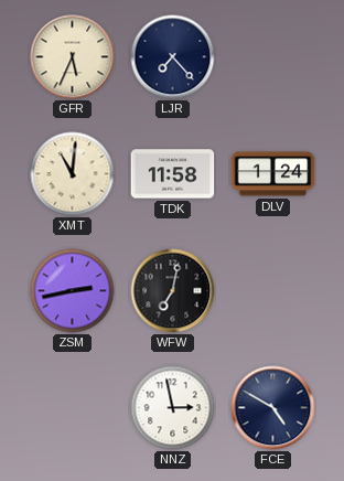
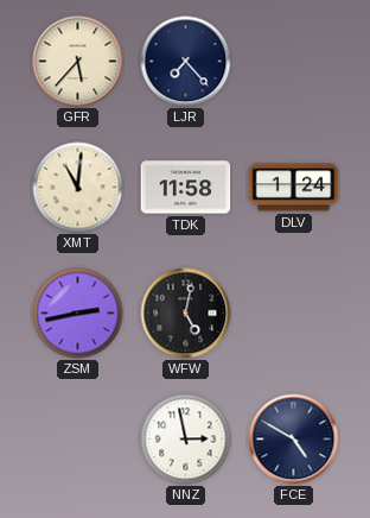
GFR: 5:34 -> 5:37 (78, 62)
WFW: 7:02 -> 5:02 (186, 314)
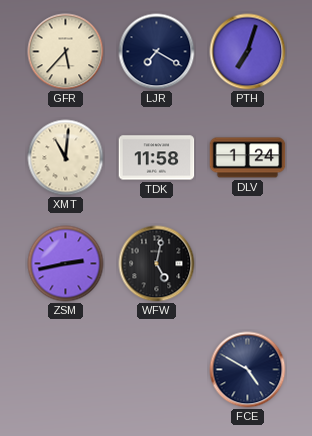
LJR: 7:23 -> 7:20 (157, 52)
PTH: none -> 7:03 (248, 52)
NNZ: 2:58 -> none (186, 440)
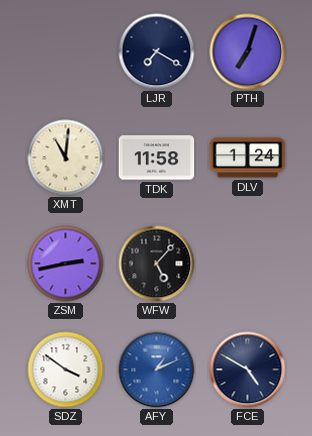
GFR: 5:37 -> none (66, 52)
WFW: 5:02 -> 5:07 (157, 264)
SDZ: none -> 3:51 (66, 370)
AFY: none -> 1:11 (157, 370)
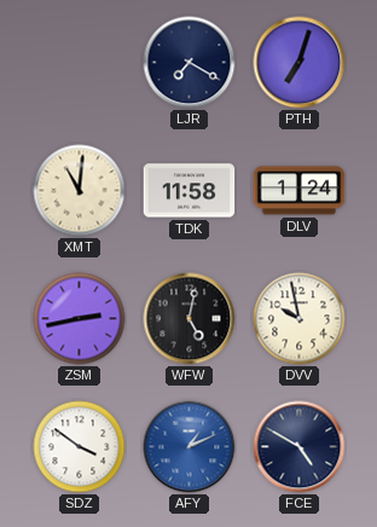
WFW: 5:07 -> 5:02 (190, 319)
DVV: none -> 9:58 (300, 319)
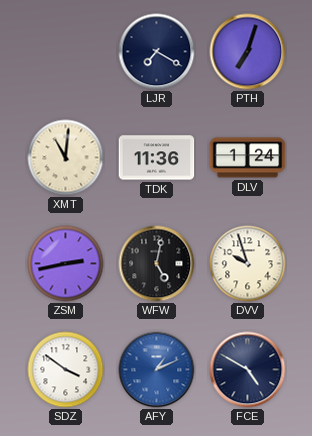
TDK: 11:58 -> 11:36 (157, 158)
DVV: 9:58 -> 9:57 (248, 264)
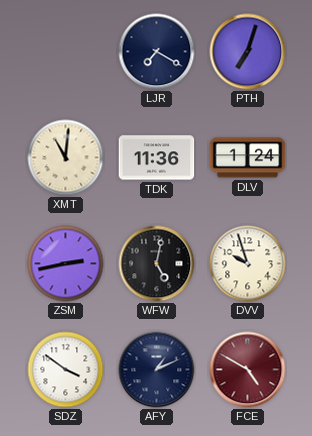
AFY dial: blue -> navy (157, 370)
FCE dial: navy -> burgundy (248, 370)
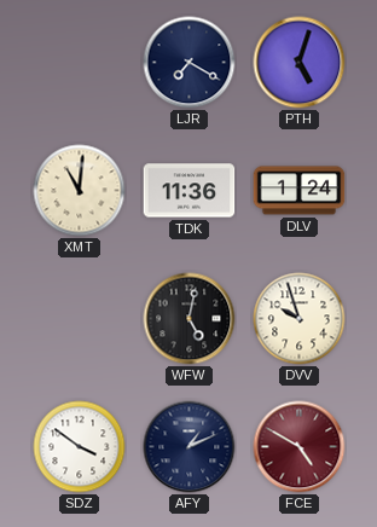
PTH: 7:03 -> 5:03 (300, 63)
ZSM: 2:43 -> none (66, 264)
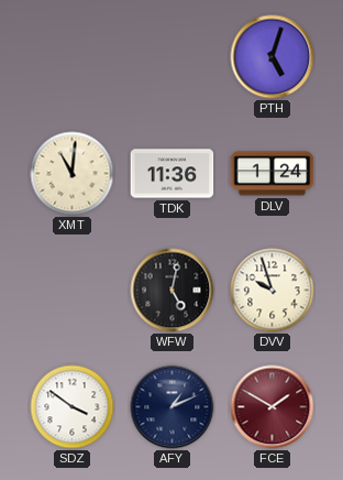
LJR: 7:20 -> none (190, 63)
FCE: 4:50 -> 1:50 (273, 407)
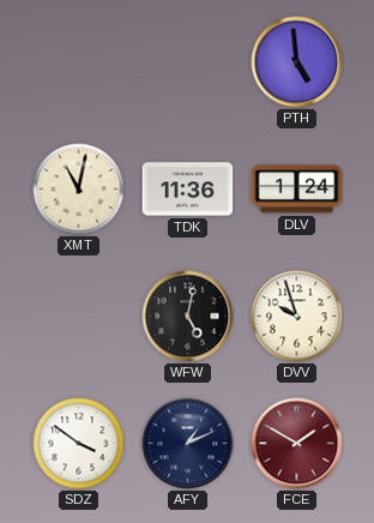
PTH: 5:03 -> 4:59 (297, 62)
XMT: 11:01 -> 11:02 (79, 190)
